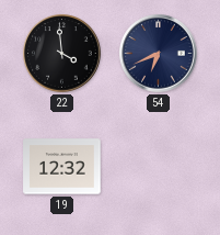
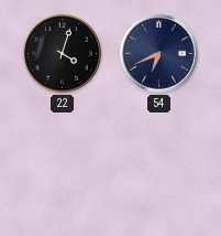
22: 3:59 -> 4:03 (63, 54)
19: 12:32 -> none (62, 167)
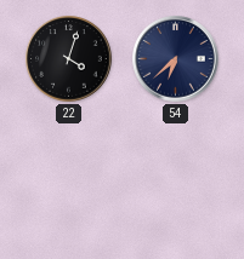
54: 6:41 -> 6:38 (176, 59)
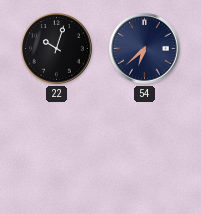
22: 4:03 -> 10:03 (57, 49)
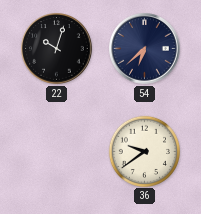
36: none -> 9:39 (144, 151)
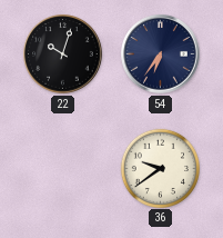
54: 6:38 -> 6:36 (161, 54)
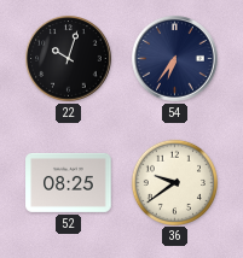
52: none -> 08:25 (69, 182)
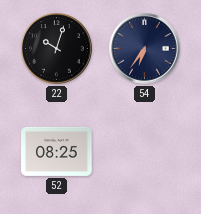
36: 9:39 -> none (174, 182)
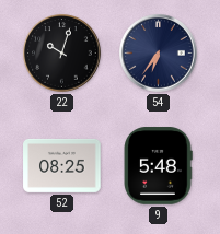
9: none -> 5:48 (158, 166)
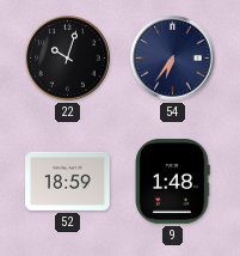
52: 08:25 -> 18:59 (68, 181)
9: 5:48 -> 1:48 (172, 182)
